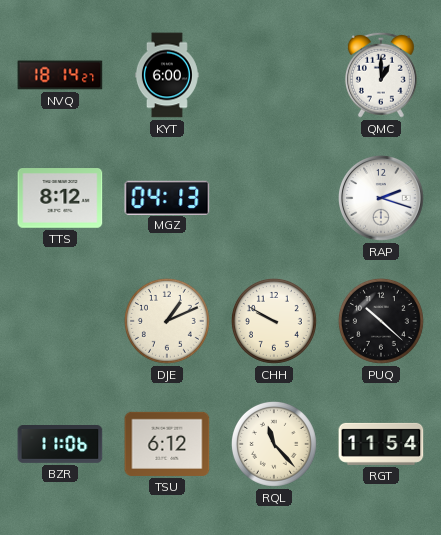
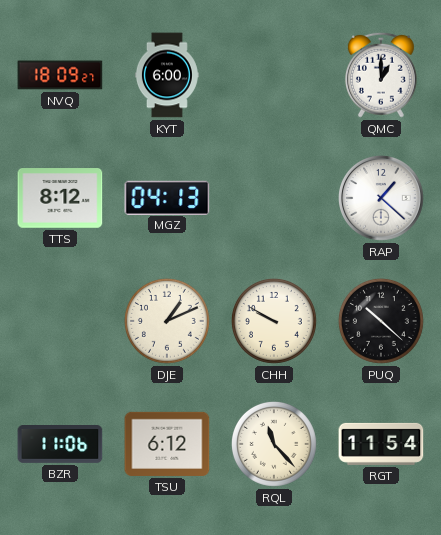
NVQ: 18:14 -> 18:09 (60, 75)
RAP: 2:18 -> 1:22 (382, 199)
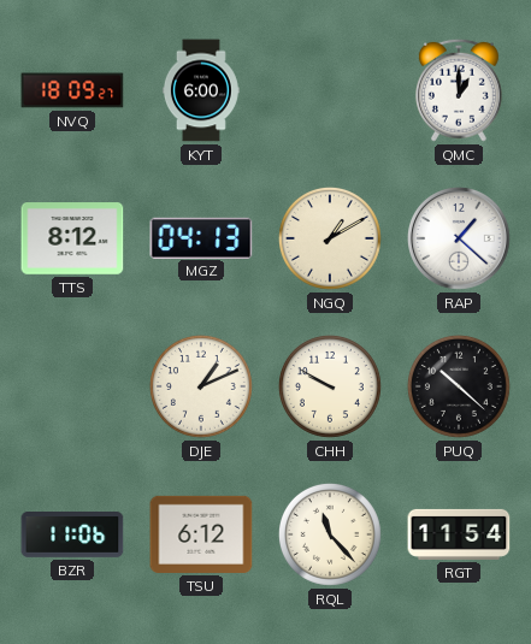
NGQ: none -> 1:10 (330, 238)
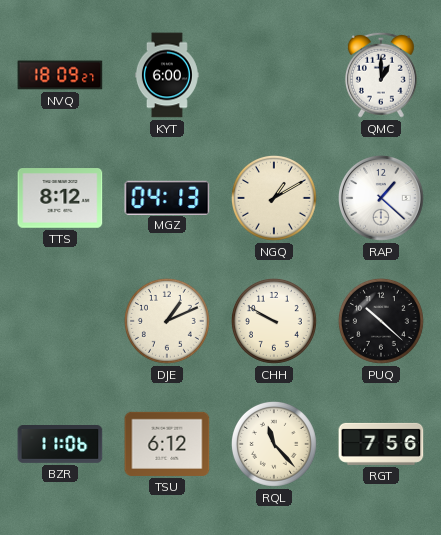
RGT: 11:54 -> 7:56 (381, 444)
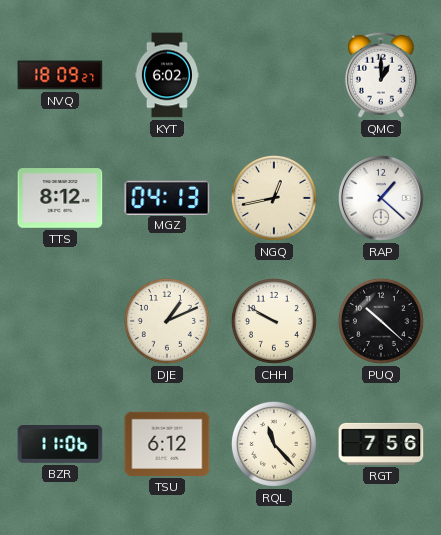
KYT: 6:00 -> 6:02 (167, 75)
NGQ: 1:10 -> 12:43 (274, 198)
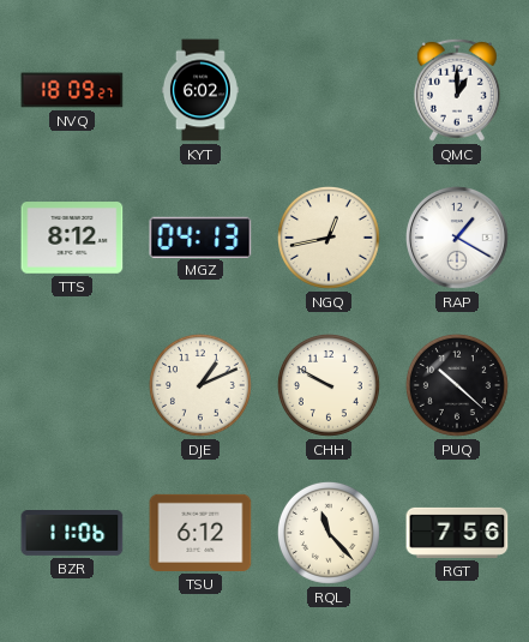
RAP: 1:22 -> 1:20 (458, 239)
